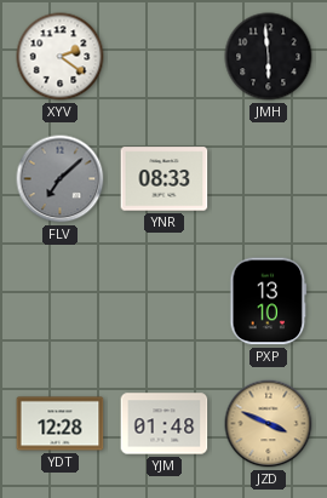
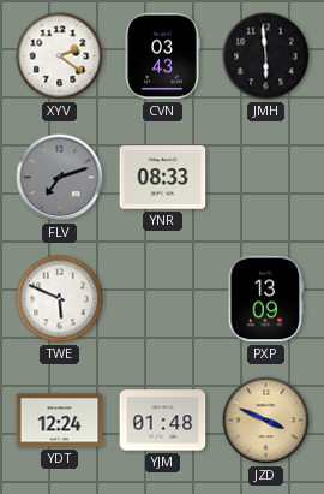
CVN: none -> 03:43 (162, 56)
FLV: 7:08 -> 7:12 (60, 178)
TWE: none -> 5:49 (60, 299)
PXP: 13:10 -> 13:09 (266, 299)
YDT: 12:28 -> 12:24 (60, 421)
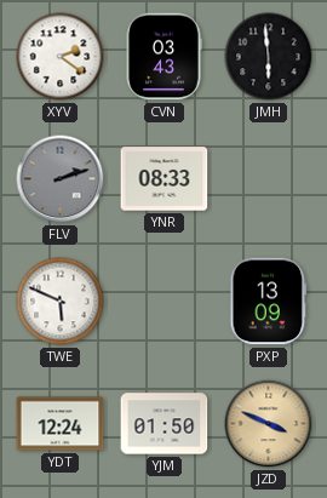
FLV: 7:12 -> 2:12 (61, 179)
YJM: 01:48 -> 01:50 (165, 424)
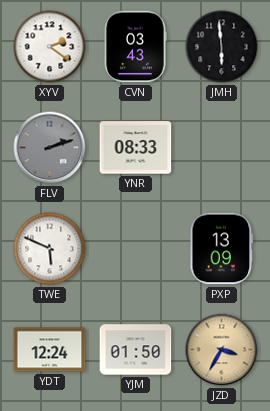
JZD: 3:49 -> 3:35 (222, 350)
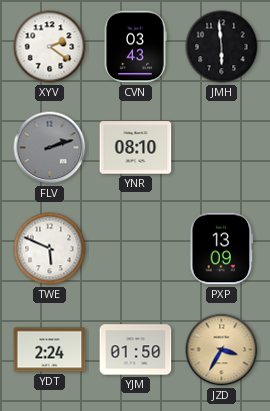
YNR: 08:33 -> 08:10 (136, 148)
YDT: 12:24 -> 2:24 (50, 350)
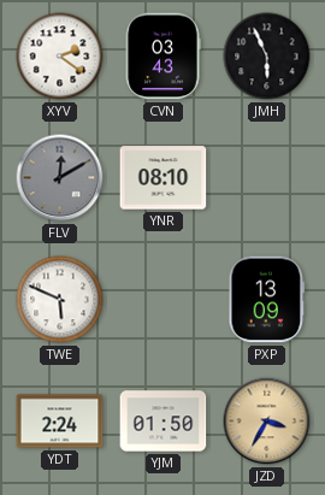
JMH: 5:59 -> 5:56 (267, 57)
FLV: 2:12 -> 12:10 (60, 178)
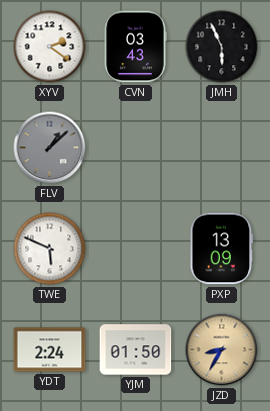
FLV: 12:10 -> 1:08 (50, 148)
YNR: 08:10 -> none (164, 178)
JZD: 3:35 -> 8:35 (222, 350)
